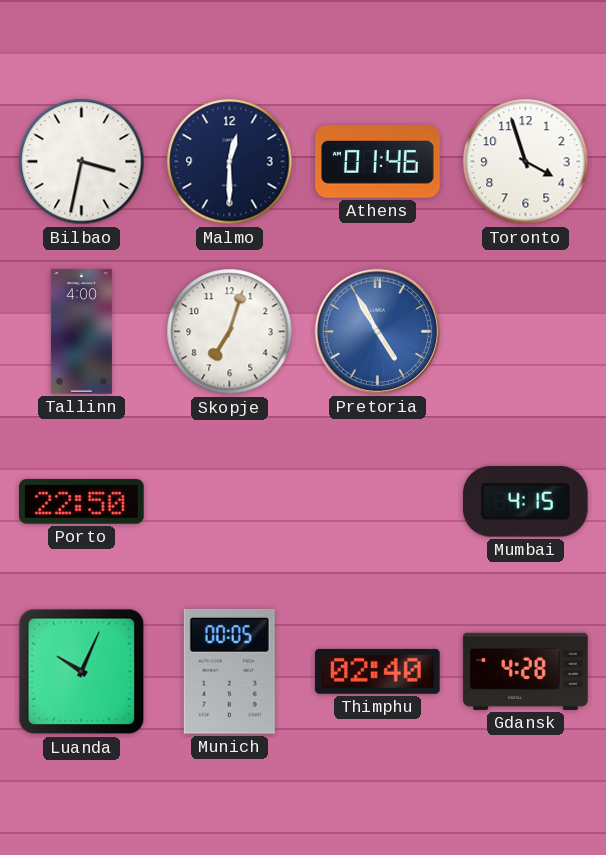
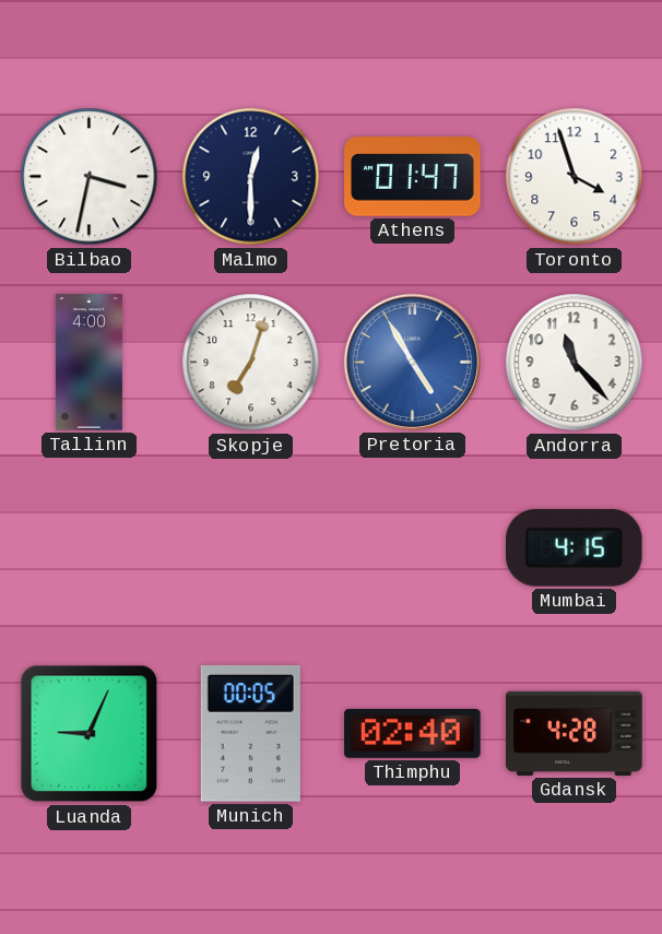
Athens: 01:46 -> 01:47 (413, 177)
Andorra: none -> 11:23 (575, 363)
Porto: 22:50 -> none (82, 502)
Luanda: 10:04 -> 9:04 (90, 734)
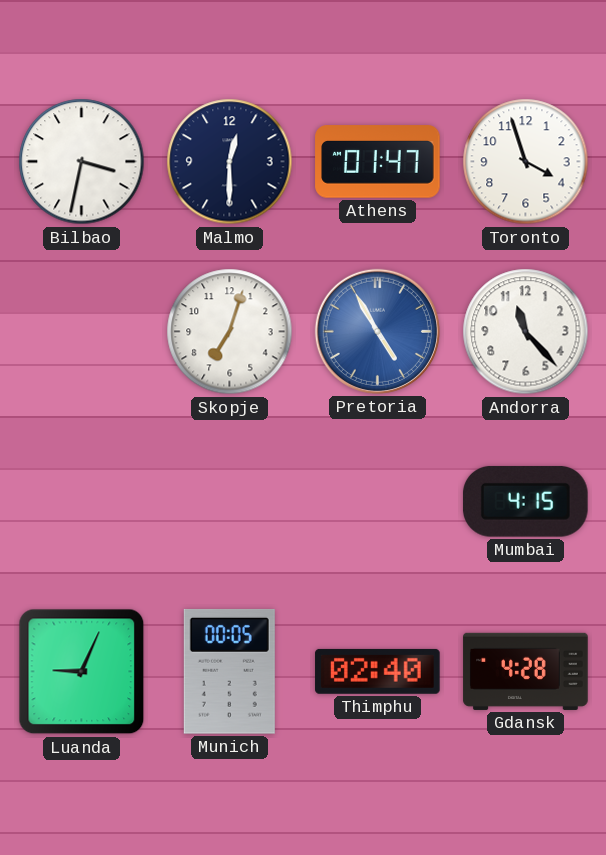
Tallinn: 4:00 -> none (88, 363)
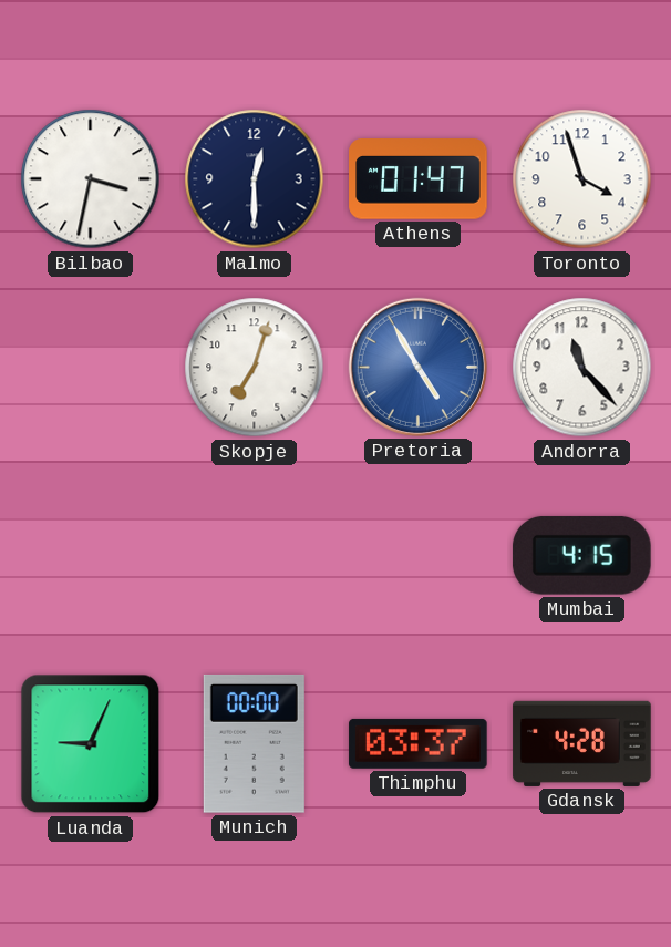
Munich: 00:05 -> 00:00 (254, 743)
Thimphu: 02:40 -> 03:37 (419, 743)
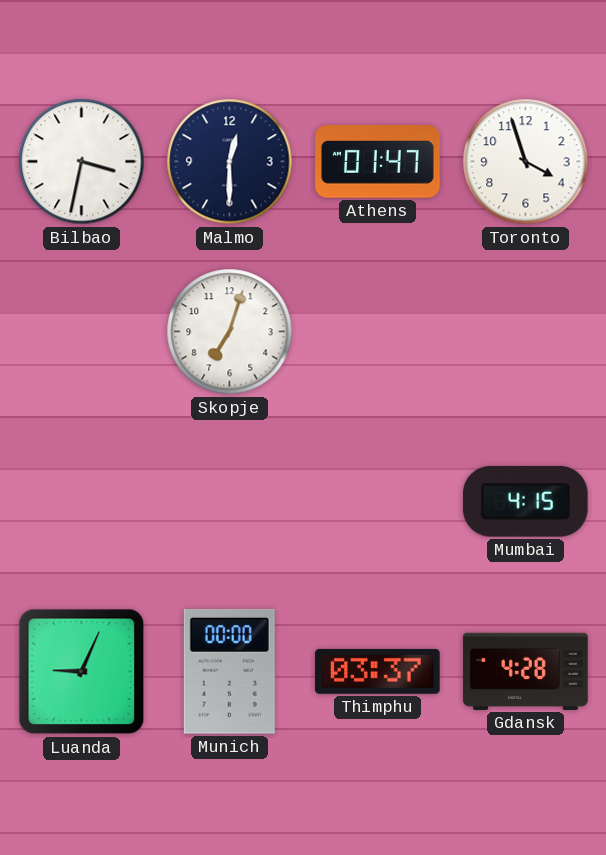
Pretoria: 4:55 -> none (417, 367)
Andorra: 11:23 -> none (582, 368)
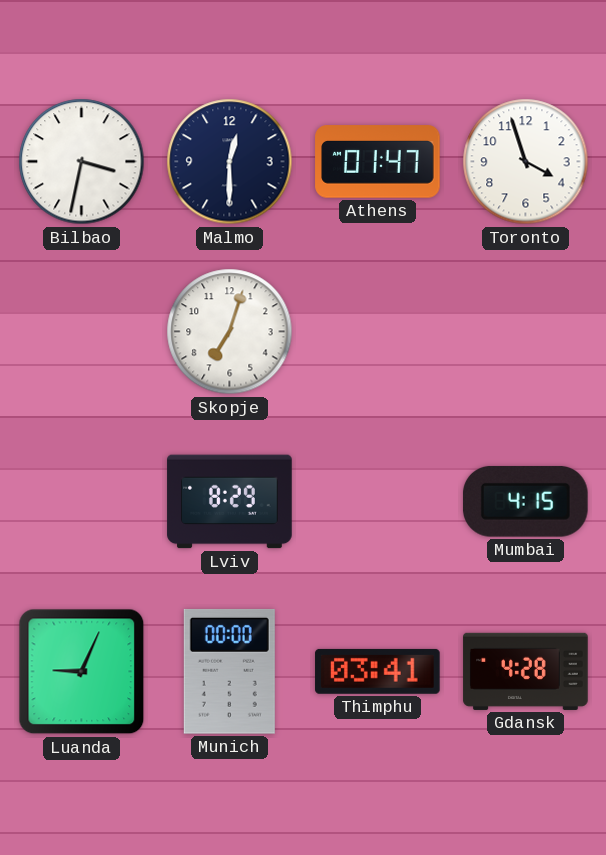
Lviv: none -> 8:29 (230, 502)
Thimphu: 03:37 -> 03:41 (378, 671)
